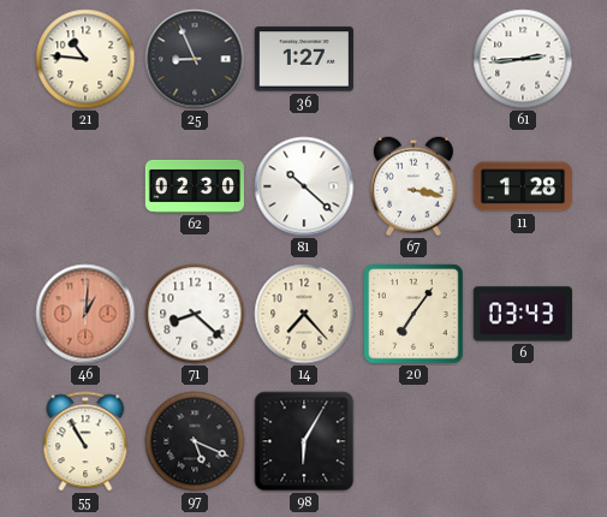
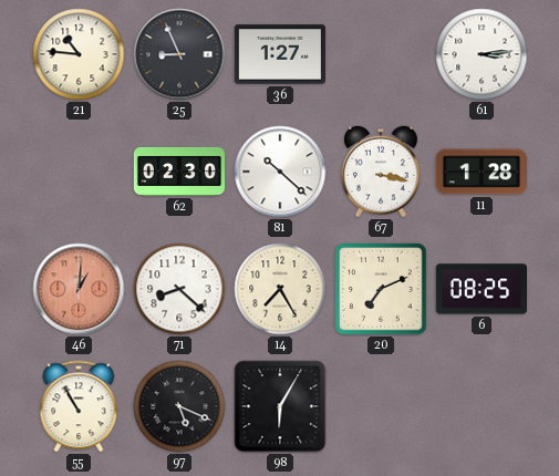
61: 2:44 -> 3:14 (482, 54)
14: 7:23 -> 7:25 (280, 289)
20: 7:06 -> 7:11 (381, 289)
6: 03:43 -> 08:25 (480, 289)
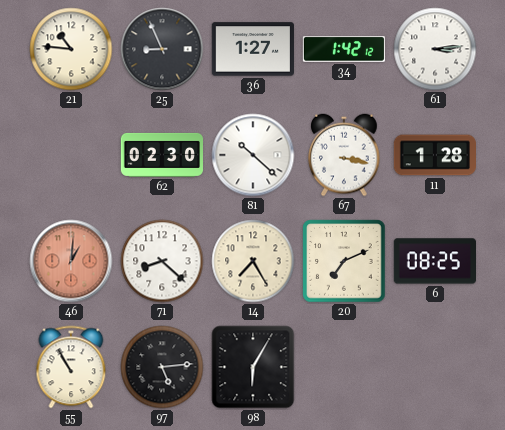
34: none -> 1:42 (344, 49)
97: 5:19 -> 5:14 (162, 367)
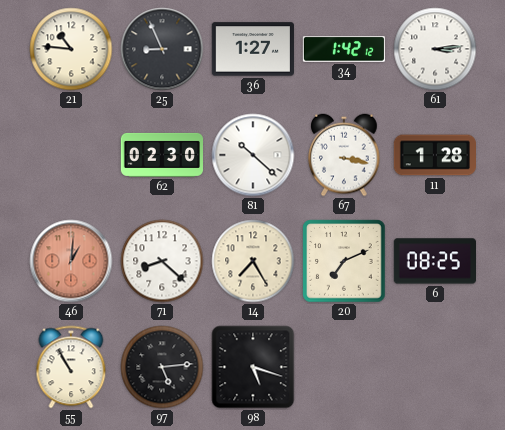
98: 6:05 -> 5:18 (253, 367)
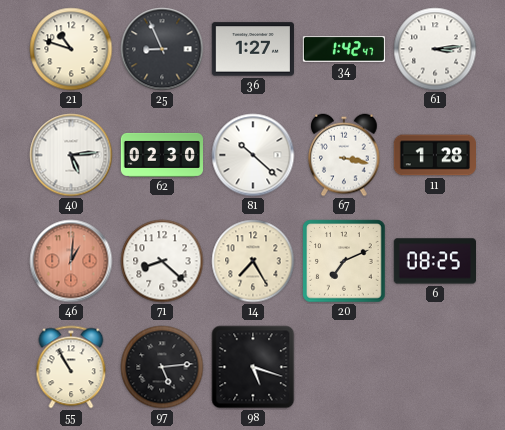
21: 10:46 -> 10:48 (71, 49)
34: 1:42:12 -> 1:42:47 (344, 49)
40: none -> 5:14 (71, 155)
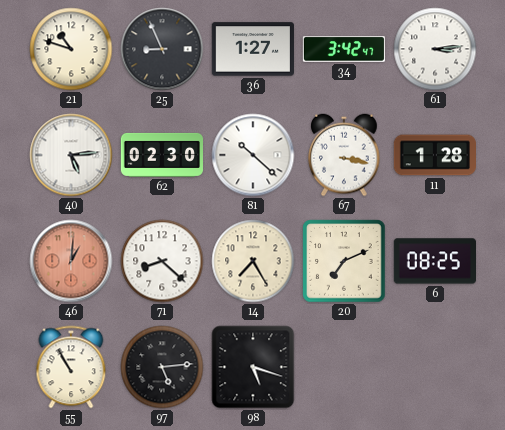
34: 1:42 -> 3:42 (344, 49)
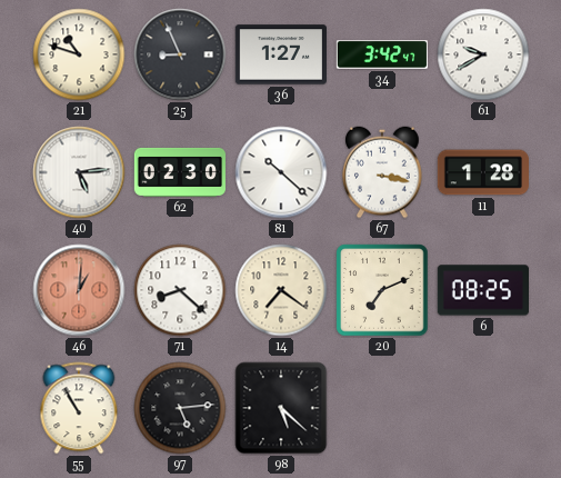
61: 3:14 -> 9:40 (483, 54)
14: 7:25 -> 7:21 (281, 290)
98: 5:18 -> 5:22 (281, 408)
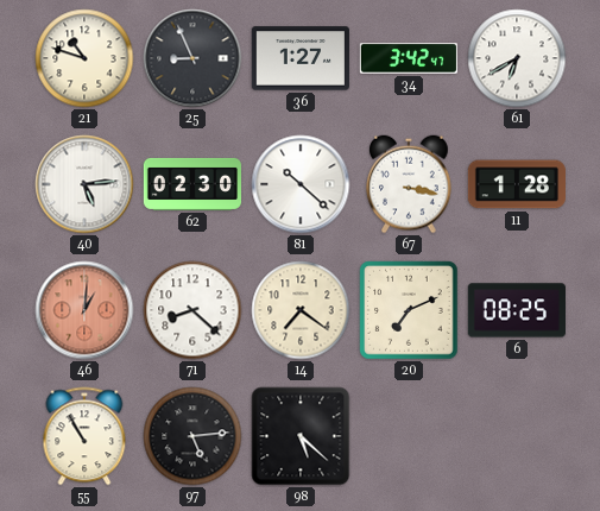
61: 9:40 -> 6:40 (517, 58)
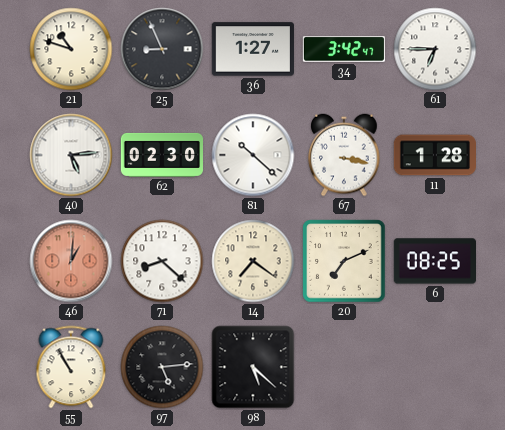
61: 6:40 -> 6:45 (435, 49)
